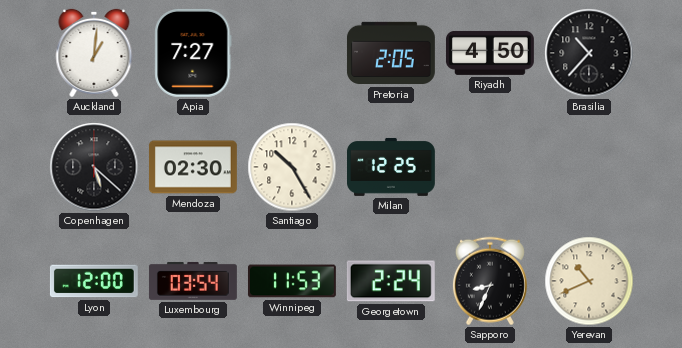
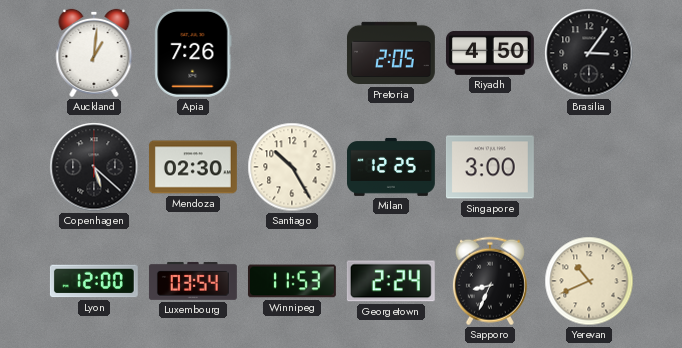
Apia: 7:27 -> 7:26 (193, 53)
Brasilia: 10:37 -> 3:06 (589, 53)
Singapore: none -> 3:00 (490, 167)
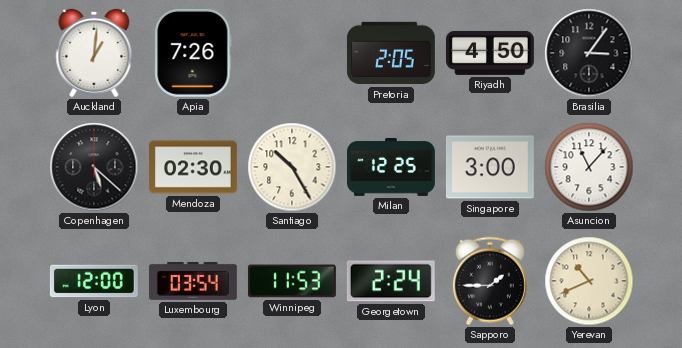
Asuncion: none -> 11:07 (589, 167)
Sapporo: 8:34 -> 1:45 (490, 281)
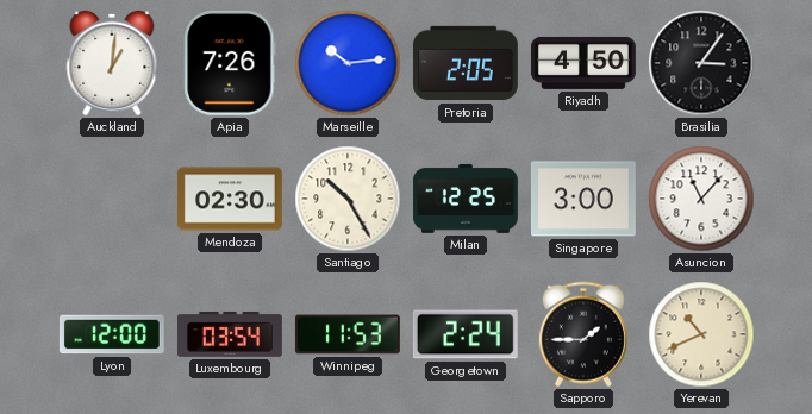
Marseille: none -> 10:14 (348, 63)
Copenhagen: 5:22 -> none (94, 167)
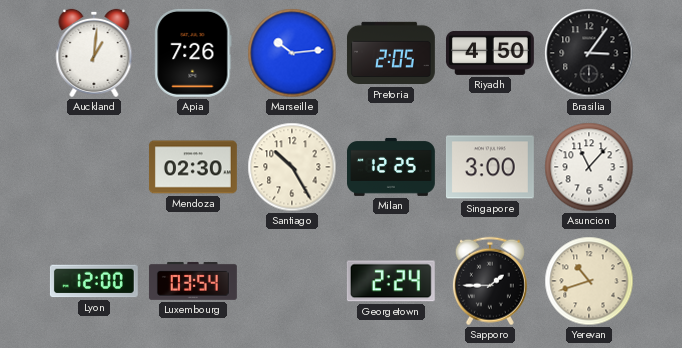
Winnipeg: 11:53 -> none (348, 334)
Yerevan: 10:41 -> 10:42 (589, 281)
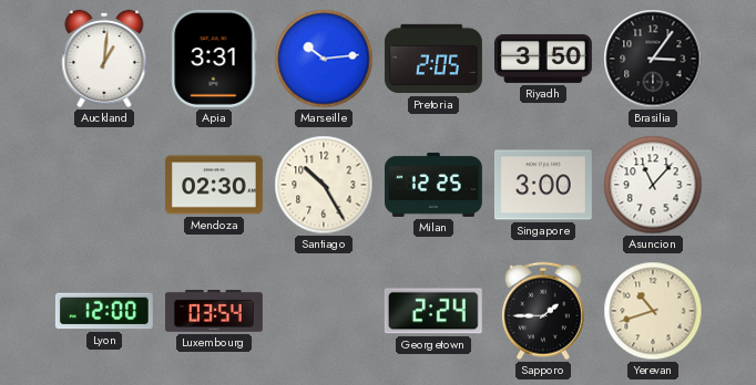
Apia: 7:26 -> 3:31 (214, 59)
Riyadh: 4:50 -> 3:50 (543, 59)
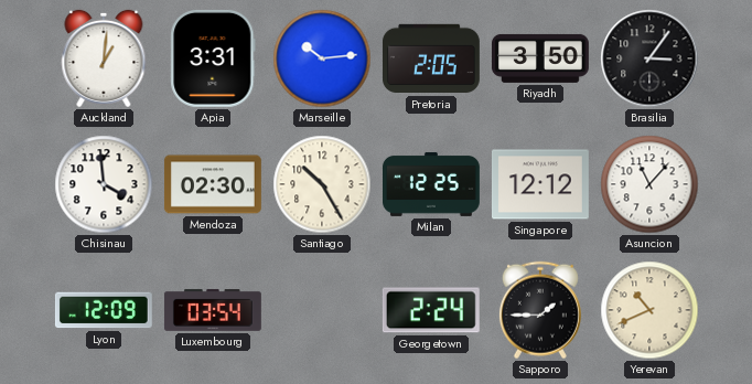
Chisinau: none -> 3:59 (104, 184)
Singapore: 3:00 -> 12:12 (540, 184)
Lyon: 12:00 -> 12:09 (104, 310)
Yerevan: 10:42 -> 10:41 (649, 310)
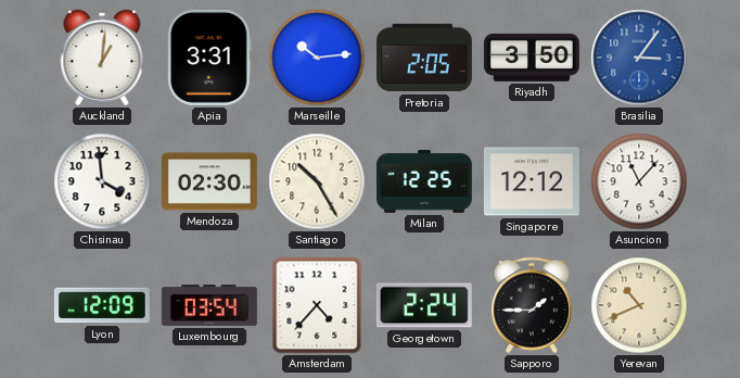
Brasilia dial: black -> blue (639, 58)
Amsterdam: none -> 4:37 (317, 305)
